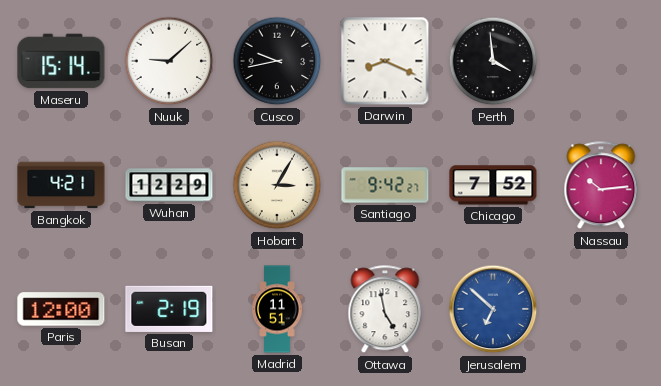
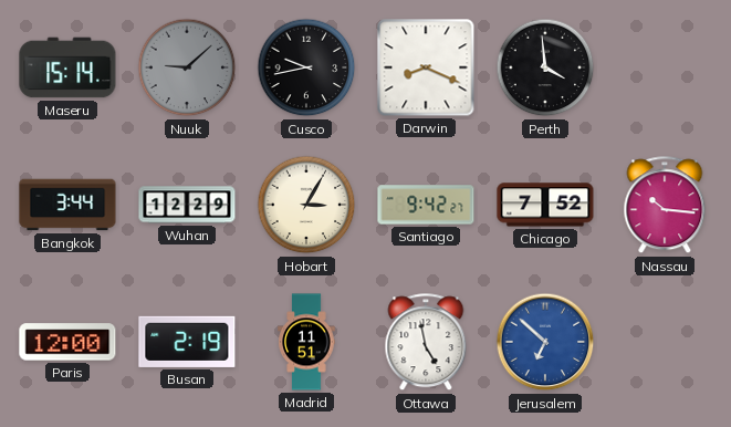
Nuuk dial: white -> grey (187, 67)
Bangkok: 4:21 -> 3:44 (67, 205)
Nassau: 10:14 -> 10:16 (665, 206)
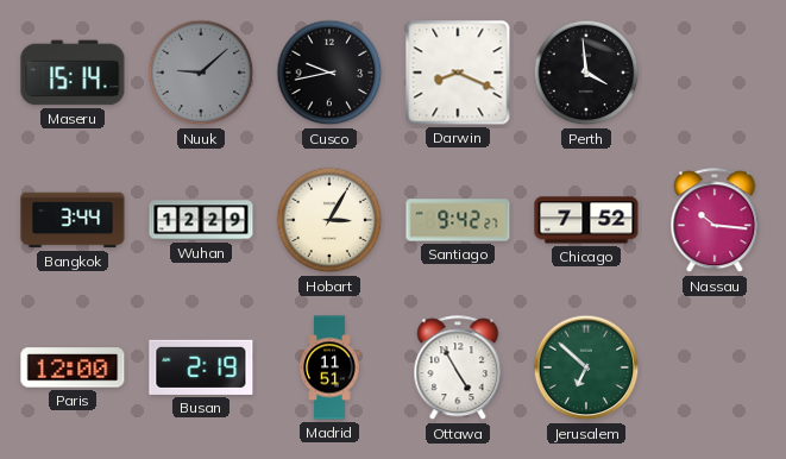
Ottawa: 4:58 -> 4:55 (458, 369)
Jerusalem dial: blue -> green (586, 367)
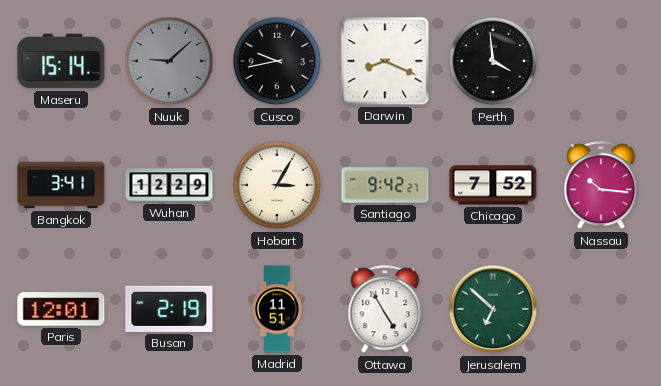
Bangkok: 3:44 -> 3:41 (61, 185)
Paris: 12:00 -> 12:01 (61, 309)
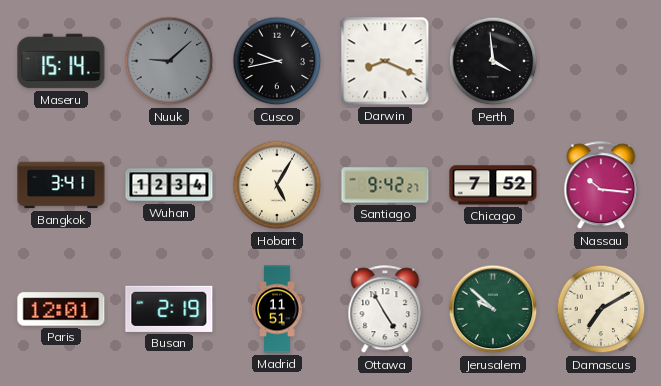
Wuhan: 12:29 -> 12:34 (169, 185)
Hobart: 3:05 -> 5:05 (277, 185)
Jerusalem: 6:52 -> 9:52 (493, 309)
Damascus: none -> 7:10 (601, 309)
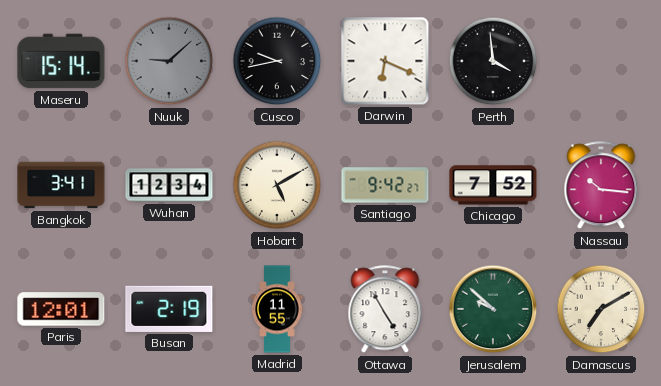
Darwin: 8:19 -> 6:19 (385, 61)
Hobart: 5:05 -> 5:10 (277, 185)
Madrid: 11:51 -> 11:55 (277, 309)
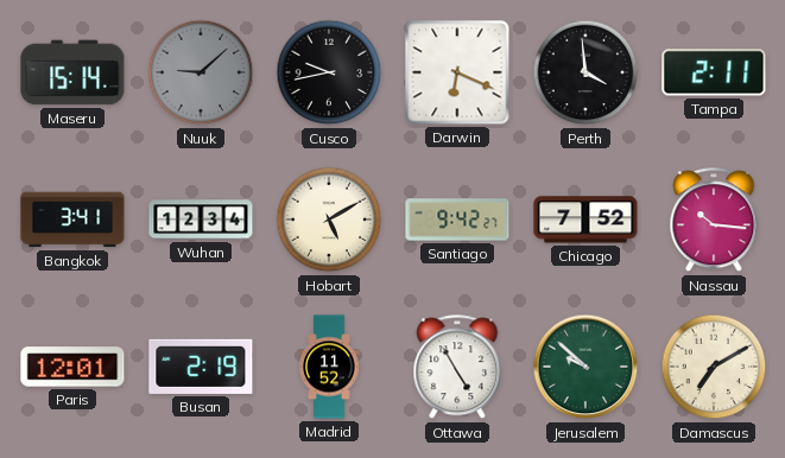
Tampa: none -> 2:11 (714, 72)
Madrid: 11:55 -> 11:52 (329, 367)
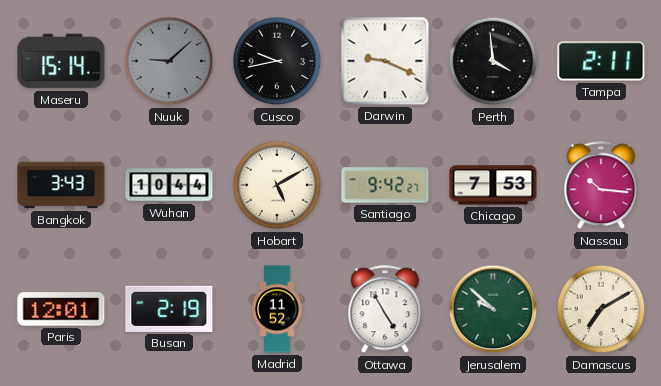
Darwin: 6:19 -> 9:19 (385, 61)
Bangkok: 3:41 -> 3:43 (61, 185)
Wuhan: 12:34 -> 10:44 (169, 185)
Chicago: 7:52 -> 7:53 (493, 185)
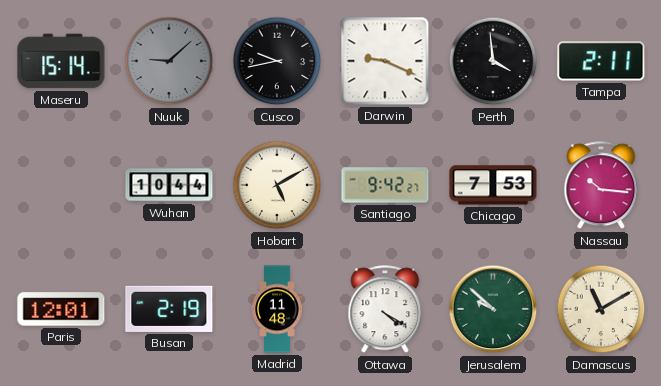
Bangkok: 3:43 -> none (61, 185)
Madrid: 11:52 -> 11:48 (277, 309)
Ottawa: 4:55 -> 4:20 (385, 310)
Damascus: 7:10 -> 11:10 (601, 309)
